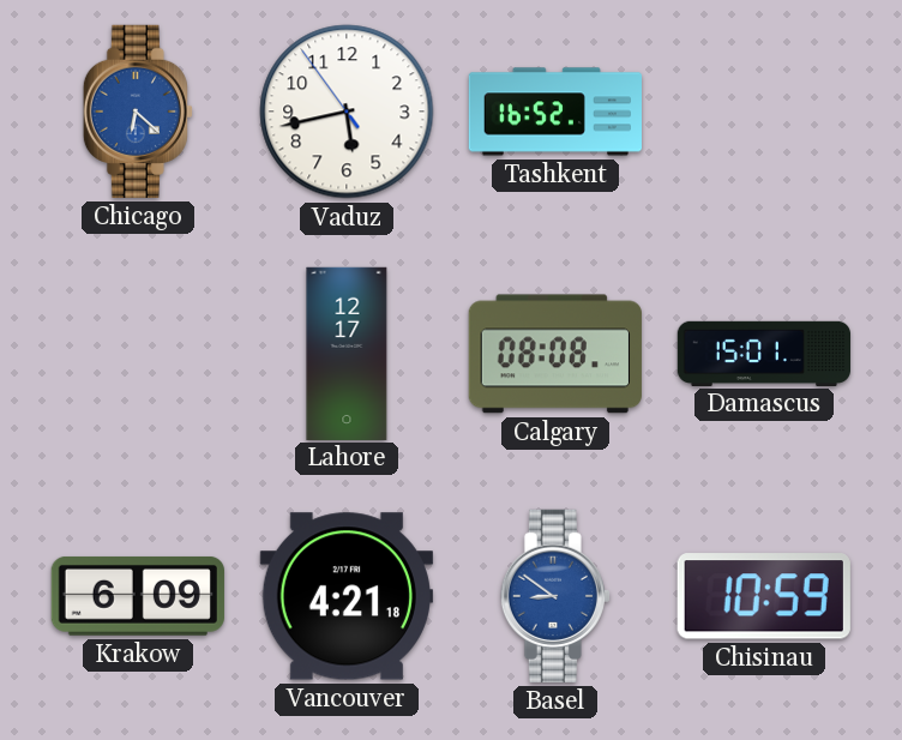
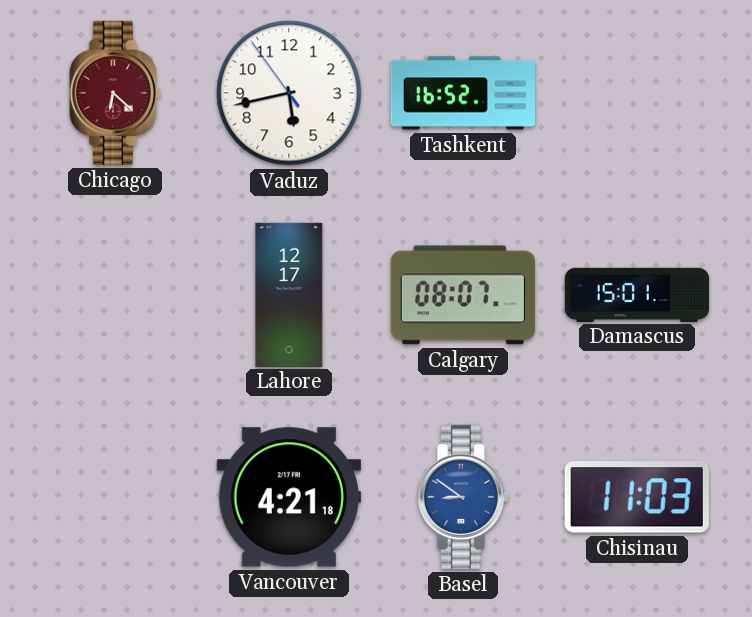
Chicago dial: blue -> burgundy (115, 93)
Calgary: 08:08 -> 08:07 (463, 295)
Krakow: 6:09 -> none (138, 596)
Chisinau: 10:59 -> 11:03 (637, 497)
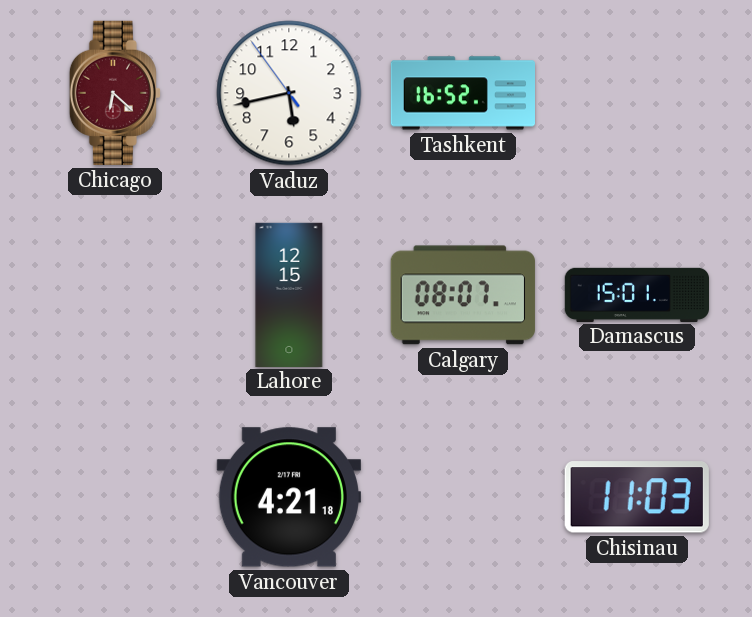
Lahore: 12:17 -> 12:15 (289, 294)
Basel: 8:51 -> none (463, 497)
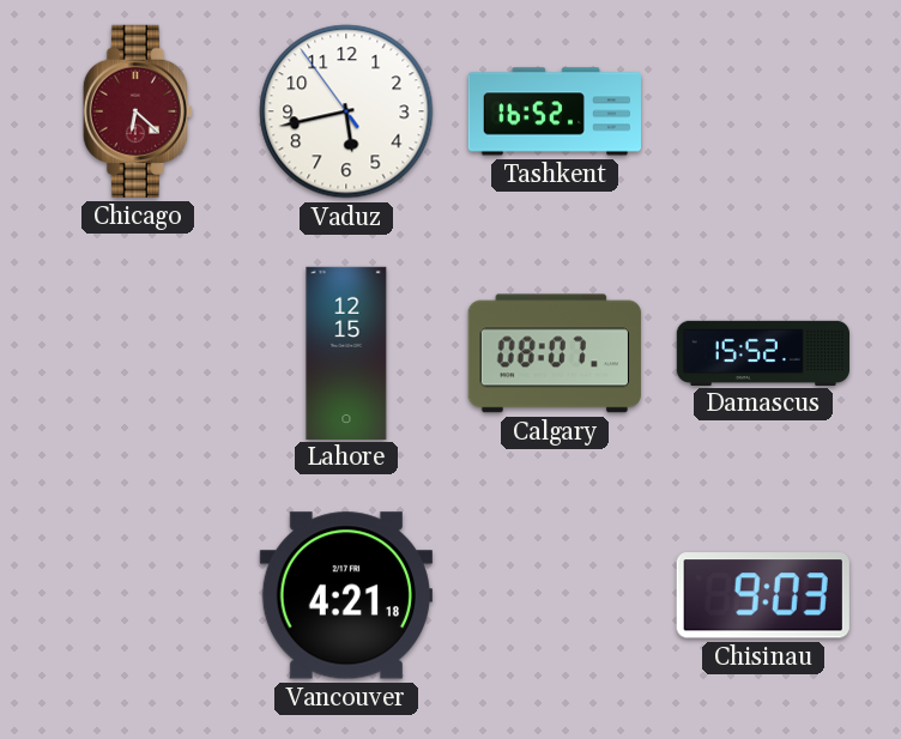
Damascus: 15:01 -> 15:52 (762, 352)
Chisinau: 11:03 -> 9:03 (763, 595)
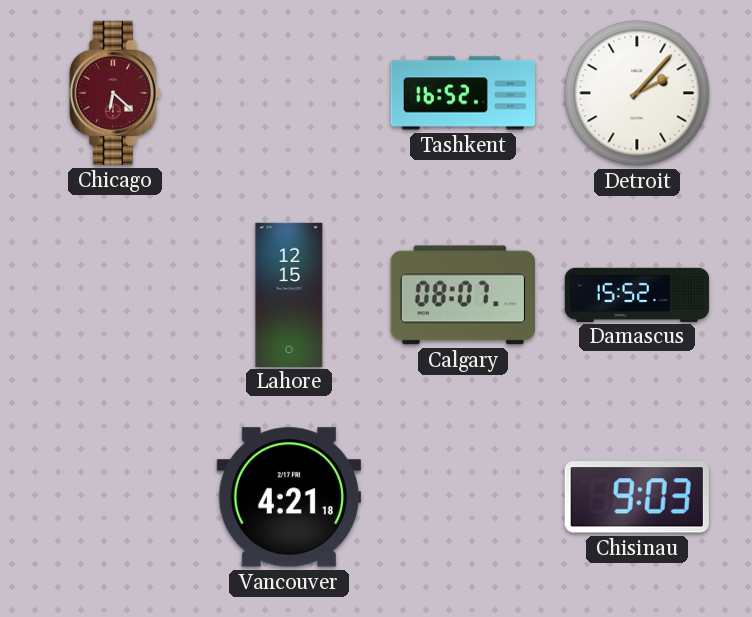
Vaduz: 5:42 -> none (346, 111)
Detroit: none -> 2:07 (637, 93)
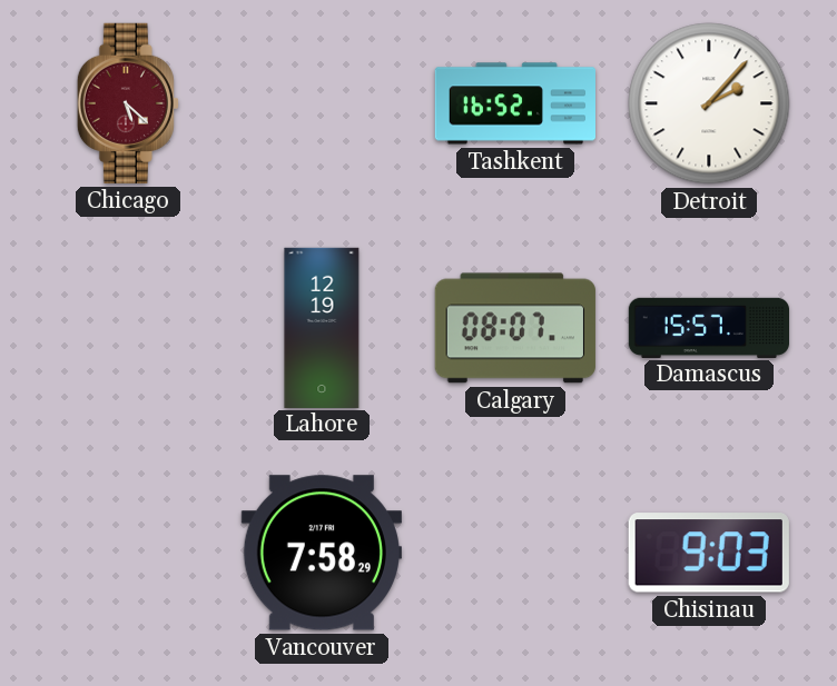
Chicago: 6:22 -> 5:22 (128, 103)
Lahore: 12:15 -> 12:19 (322, 327)
Damascus: 15:52 -> 15:57 (708, 327)
Vancouver: 4:21 -> 7:58 (322, 553)
